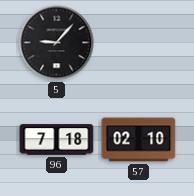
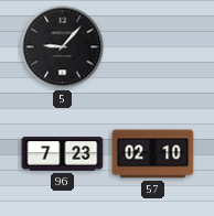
96: 7:18 -> 7:23 (63, 154)
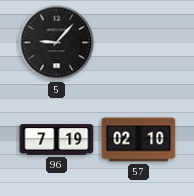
96: 7:23 -> 7:19 (57, 140)
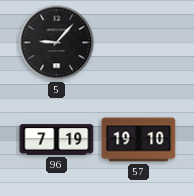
57: 02:10 -> 19:10 (139, 140)
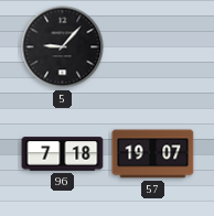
96: 7:19 -> 7:18 (63, 154)
57: 19:10 -> 19:07 (153, 154)
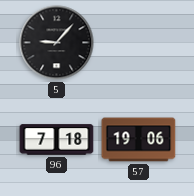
57: 19:07 -> 19:06 (139, 140)
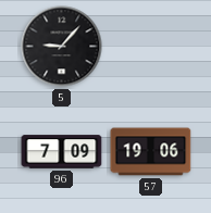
96: 7:18 -> 7:09 (62, 152)
